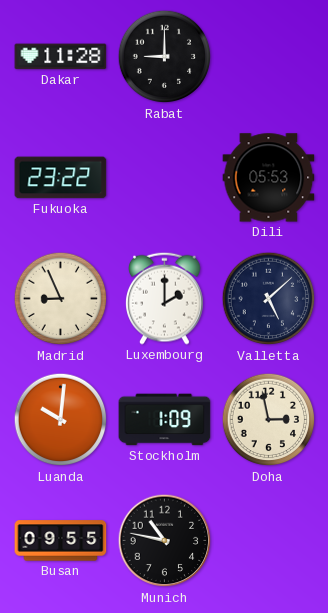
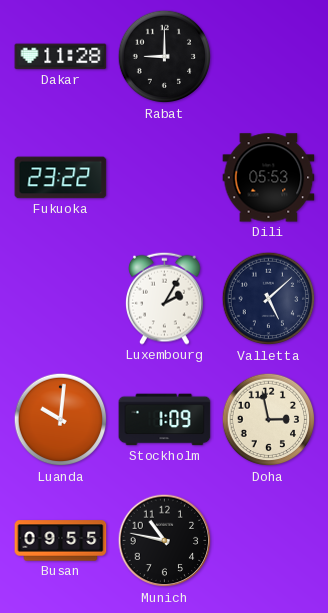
Madrid: 8:56 -> none (61, 299)
Luxembourg: 2:00 -> 2:05 (165, 298)
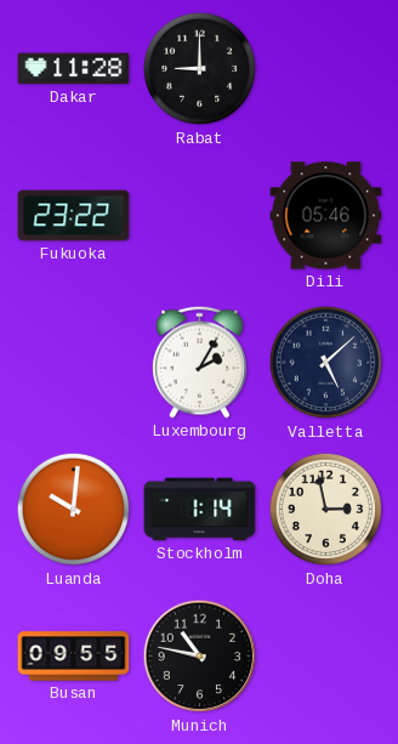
Dili: 05:53 -> 05:46 (326, 216)
Stockholm: 1:09 -> 1:14 (200, 510)
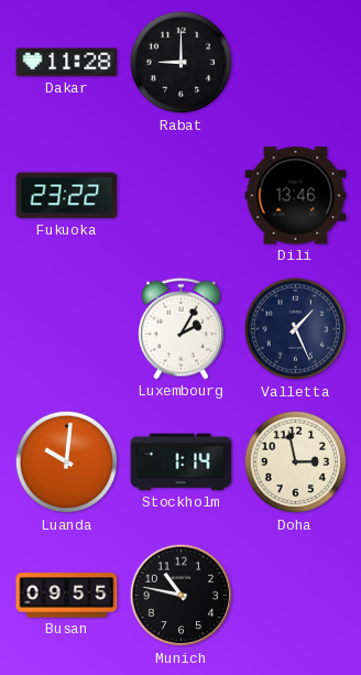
Dili: 05:46 -> 13:46 (296, 196)
Valletta: 5:08 -> 1:26 (296, 329)
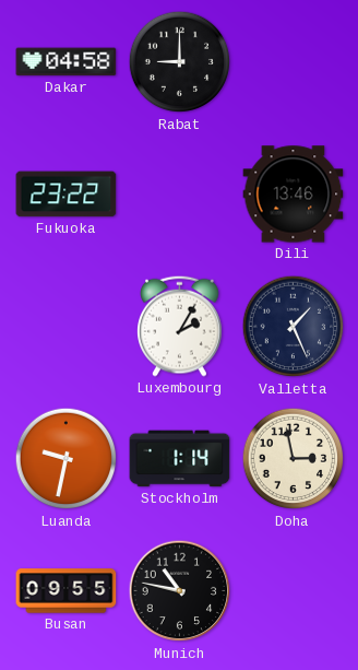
Dakar: 11:28 -> 04:58 (67, 62)
Luanda: 10:01 -> 9:32 (67, 459)
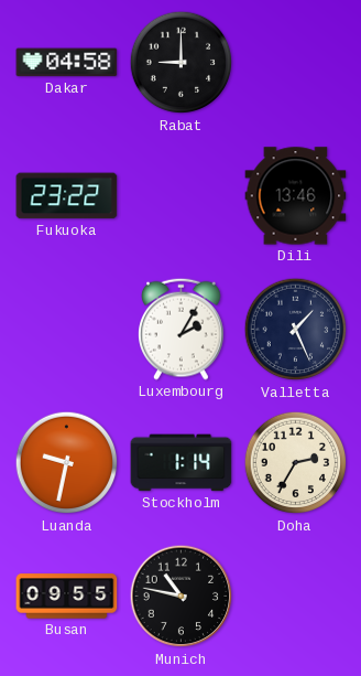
Doha: 2:58 -> 2:35 (296, 463)
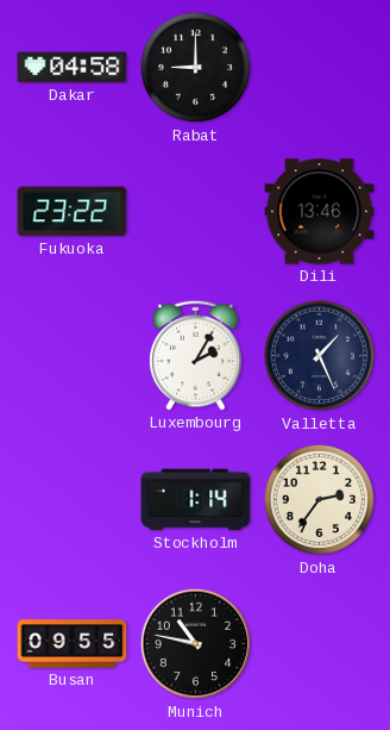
Luanda: 9:32 -> none (67, 463)
Doha: 2:35 -> 2:36 (320, 500)
